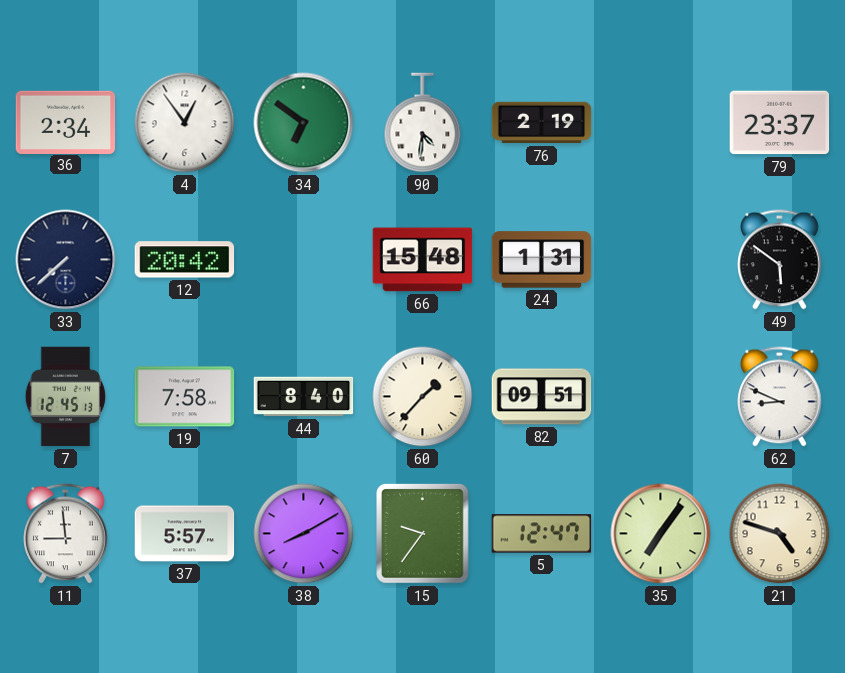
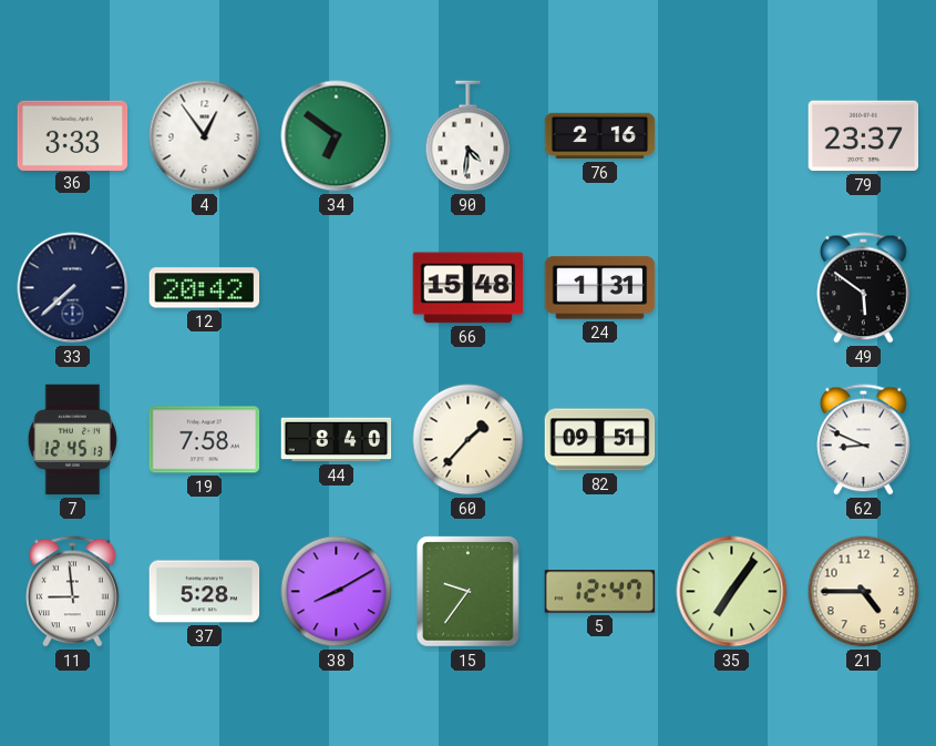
36: 2:34 -> 3:33 (73, 135)
76: 2:19 -> 2:16 (600, 136)
37: 5:57 -> 5:28 (205, 592)
21: 4:48 -> 4:45 (864, 592)
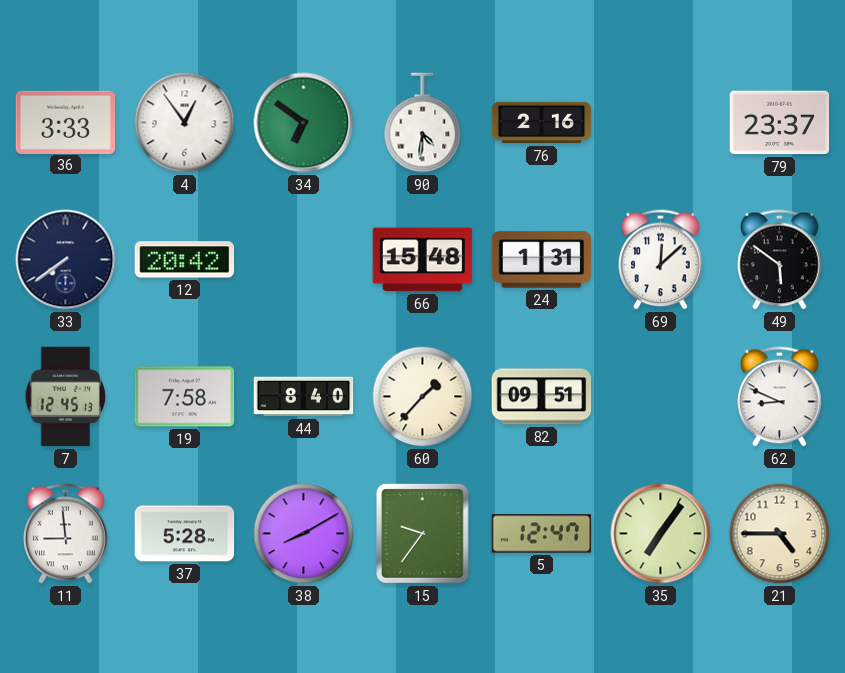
33: 7:38 -> 7:39 (66, 260)
69: none -> 12:08 (661, 260)
